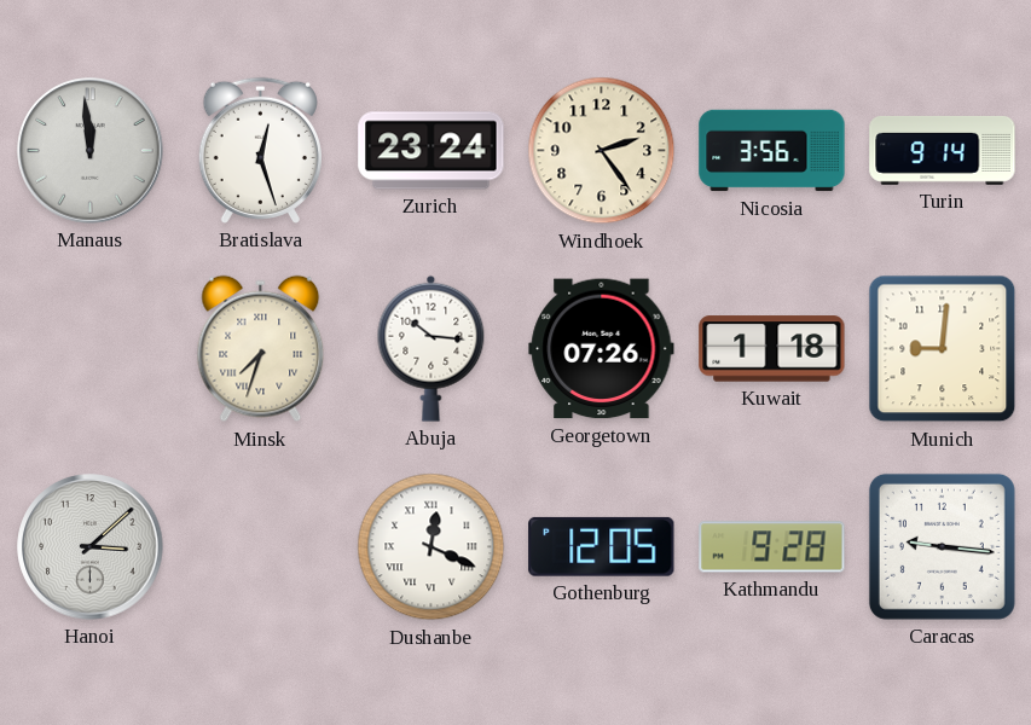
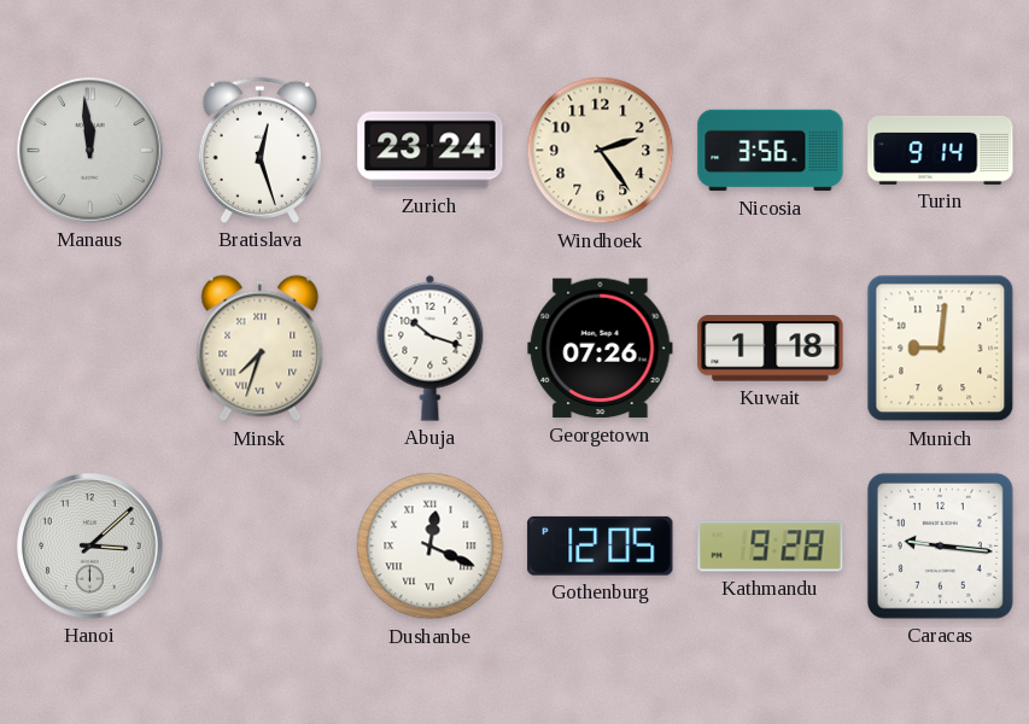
Abuja: 10:16 -> 10:18 (431, 348)
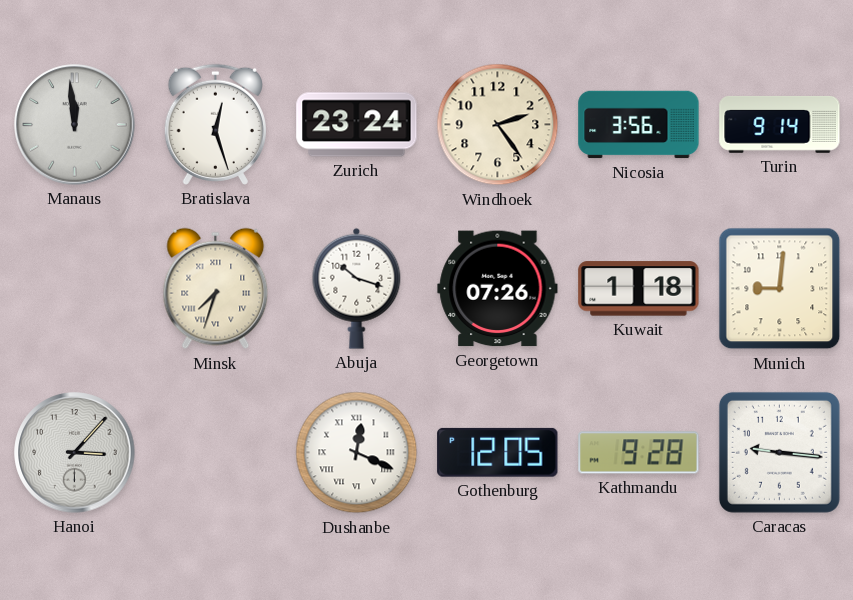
Hanoi: 3:08 -> 3:07 (75, 453)
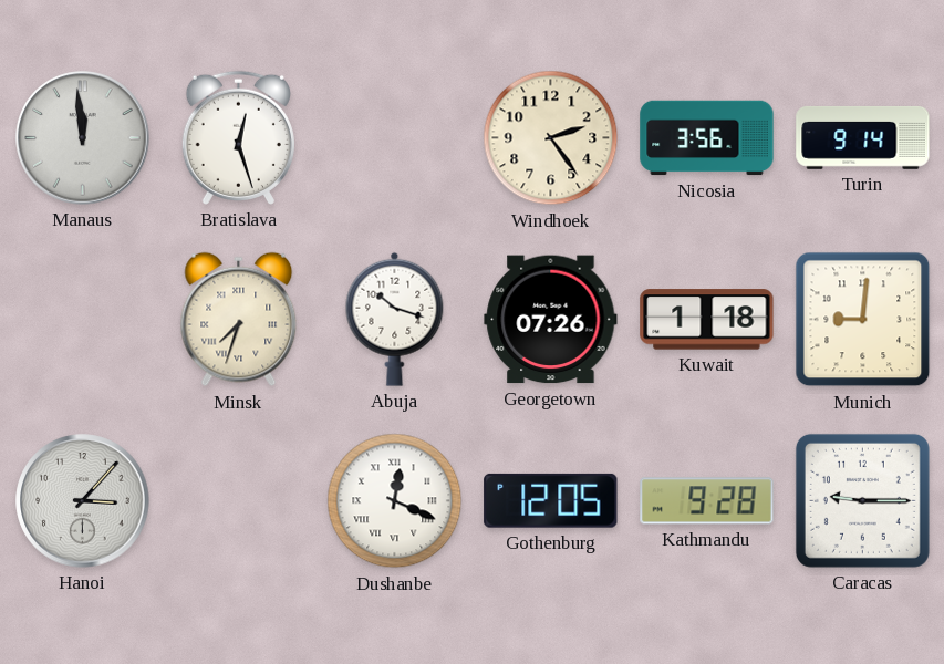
Zurich: 23:24 -> none (357, 125)
Caracas: 9:16 -> 9:15 (862, 500)
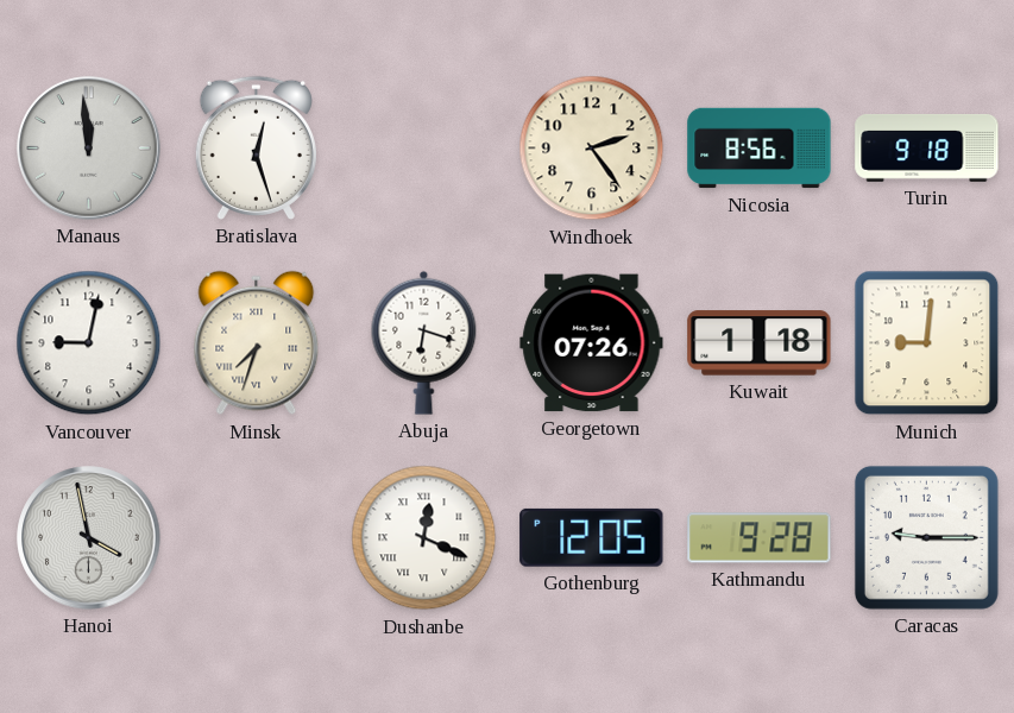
Nicosia: 3:56 -> 8:56 (760, 149)
Turin: 9:14 -> 9:18 (927, 147)
Vancouver: none -> 9:02 (89, 343)
Abuja: 10:18 -> 6:18 (424, 342)
Hanoi: 3:07 -> 3:58 (89, 538)
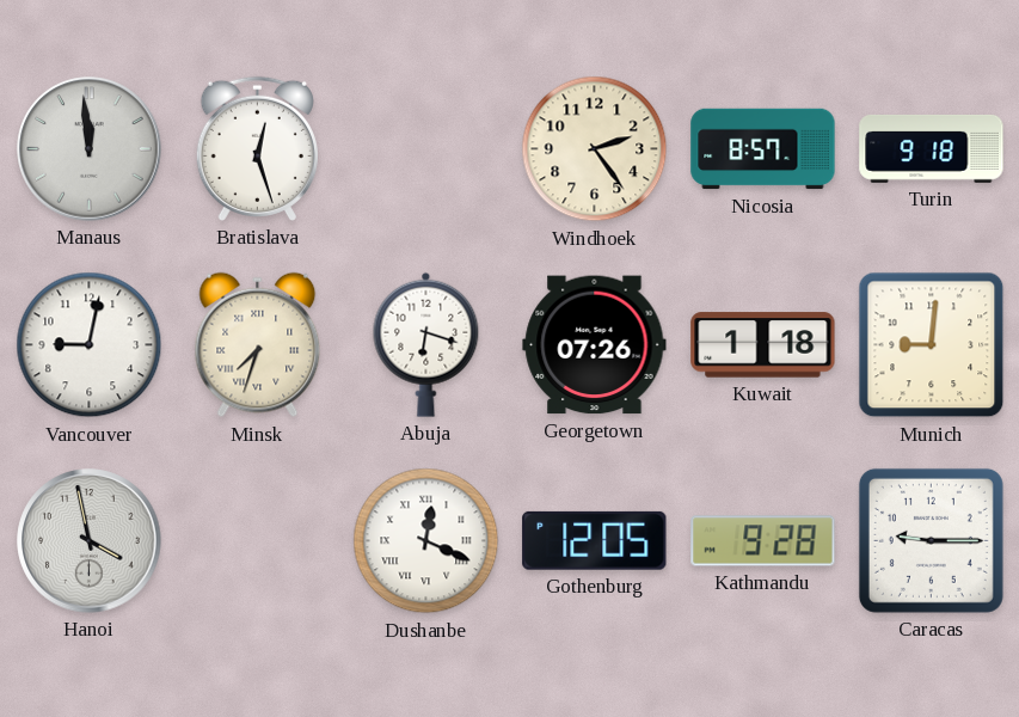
Nicosia: 8:56 -> 8:57 (763, 149)
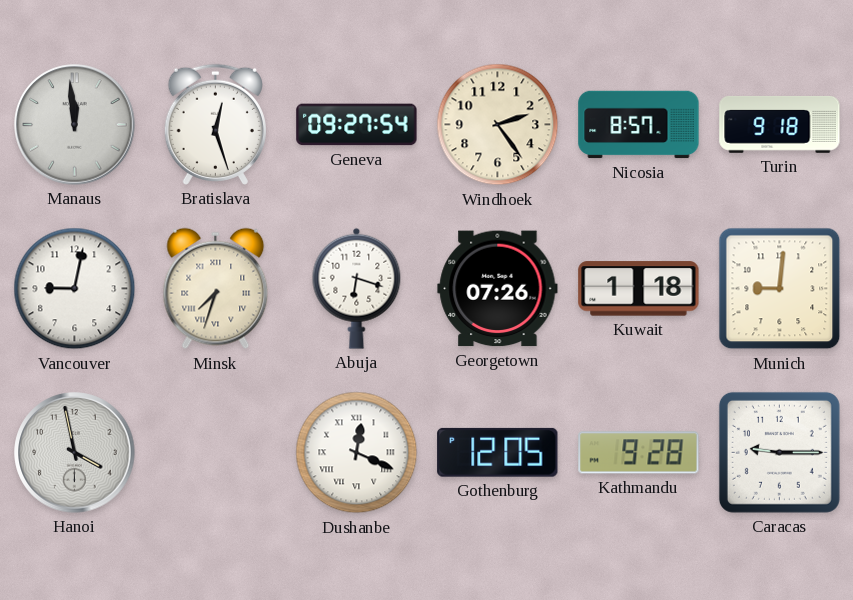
Geneva: none -> 09:27 (357, 125)
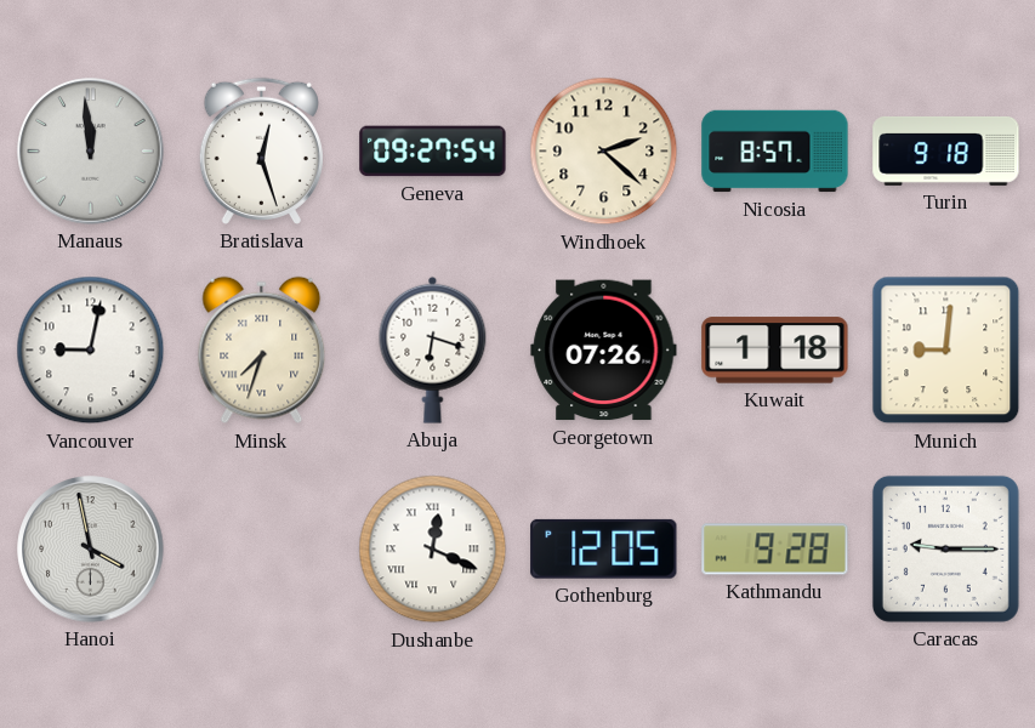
Windhoek: 2:24 -> 2:22 (604, 152)
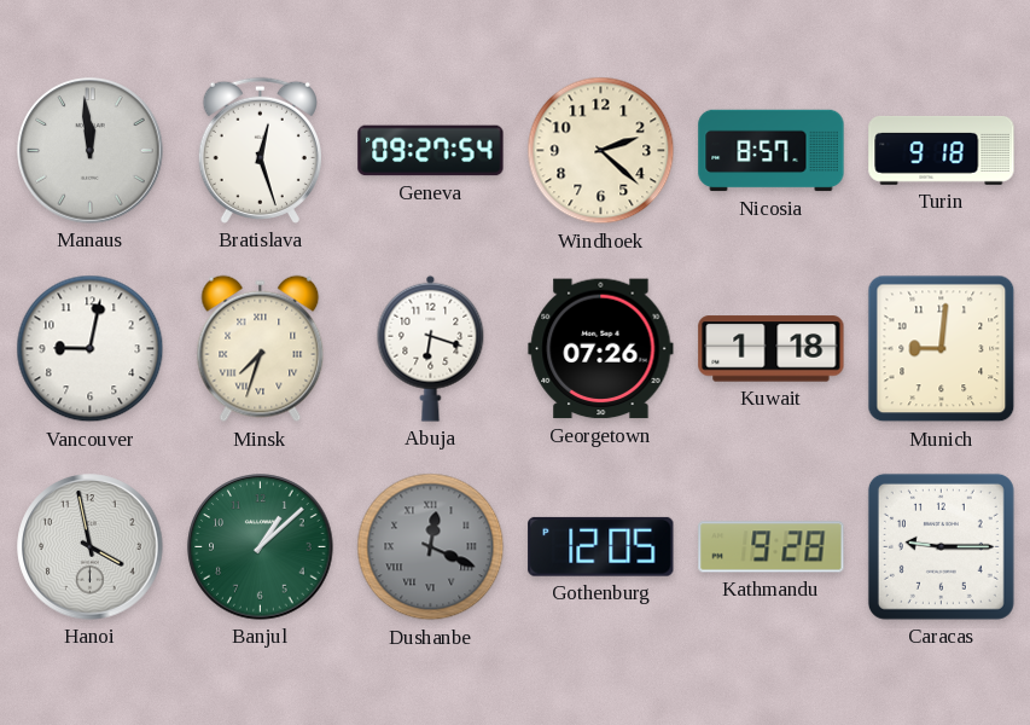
Banjul: none -> 1:08 (261, 547)
Dushanbe dial: white -> grey (431, 547)
